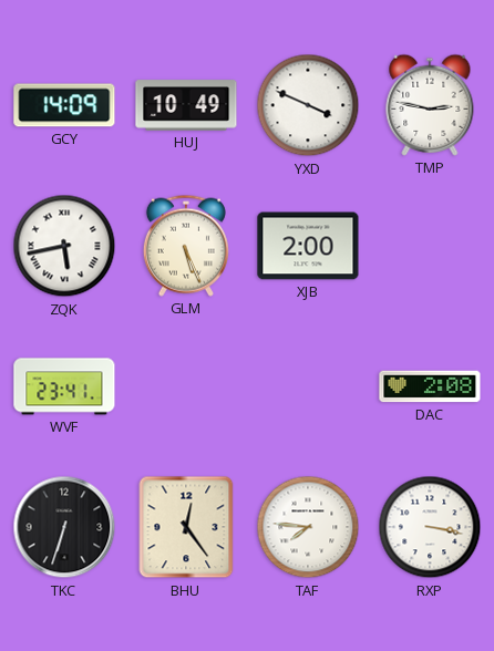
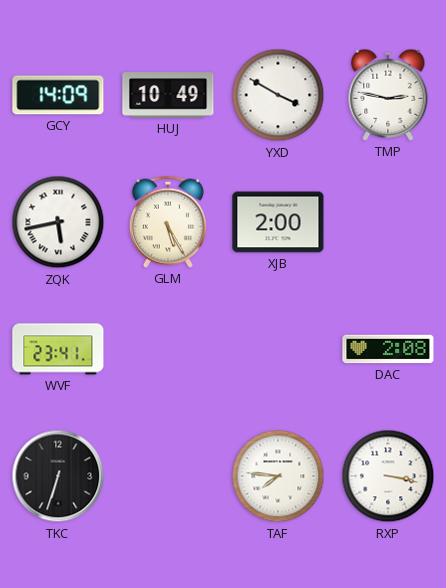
YXD: 3:49 -> 3:50 (278, 95)
GLM: 5:26 -> 5:25 (168, 222)
BHU: 12:24 -> none (186, 527)
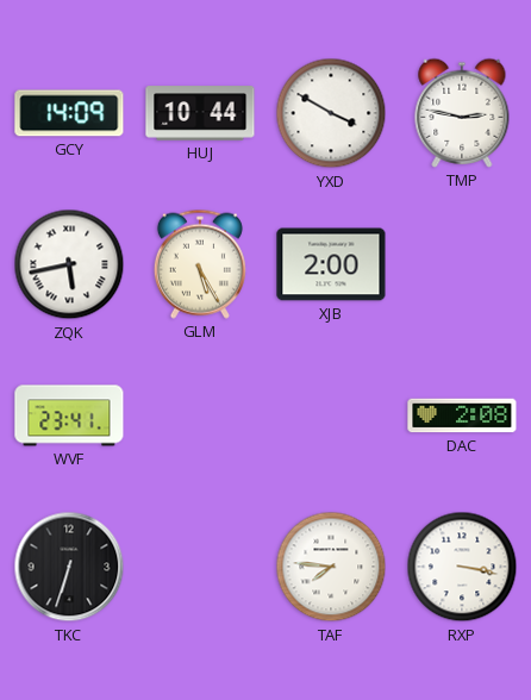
HUJ: 10:49 -> 10:44 (200, 113)
